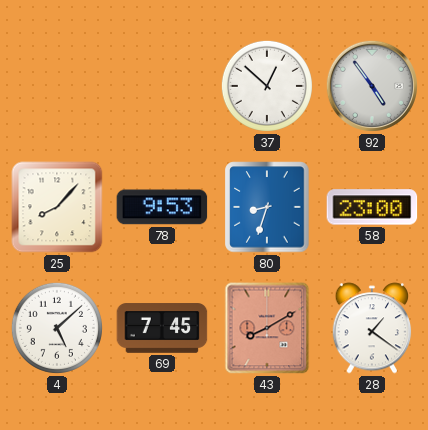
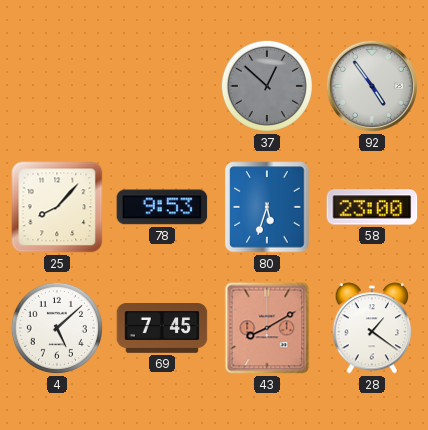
37 dial: white -> grey (267, 86)
80: 8:33 -> 5:33 (267, 207)
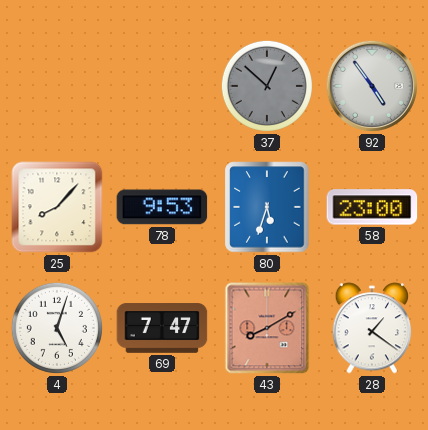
4: 5:08 -> 5:03 (57, 328)
69: 7:45 -> 7:47 (162, 328)
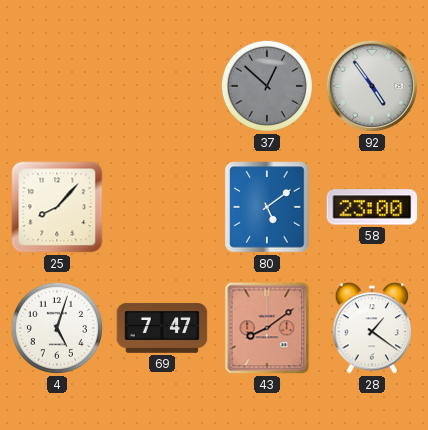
78: 9:53 -> none (162, 207)
80: 5:33 -> 5:09 (267, 207)
43: 8:10 -> 8:09 (267, 328)
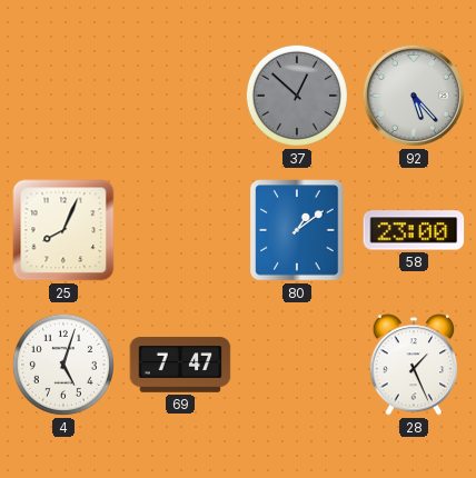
92: 4:54 -> 5:23 (414, 96)
25: 8:07 -> 8:04 (63, 230)
80: 5:09 -> 1:09 (297, 230)
43: 8:09 -> none (267, 328)
28: 1:21 -> 1:26 (414, 365)
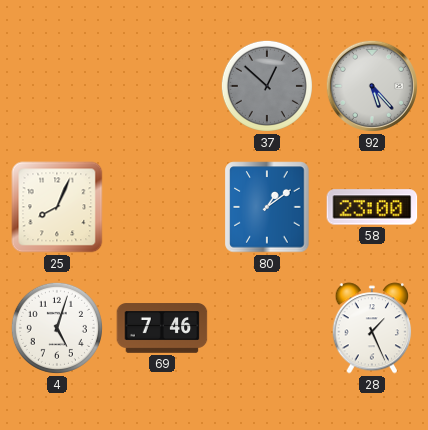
69: 7:47 -> 7:46 (162, 328)
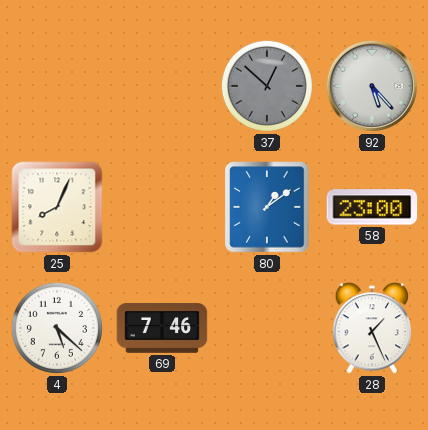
4: 5:03 -> 5:22 (57, 328)
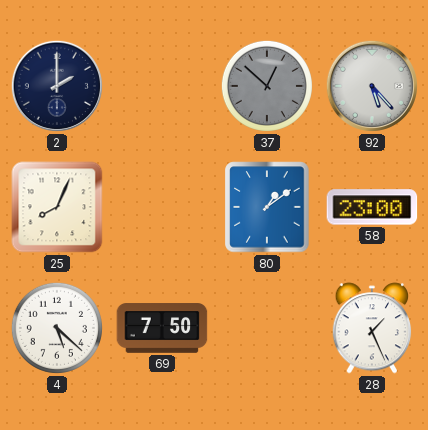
2: none -> 2:00 (57, 86)
69: 7:46 -> 7:50 (162, 328)
